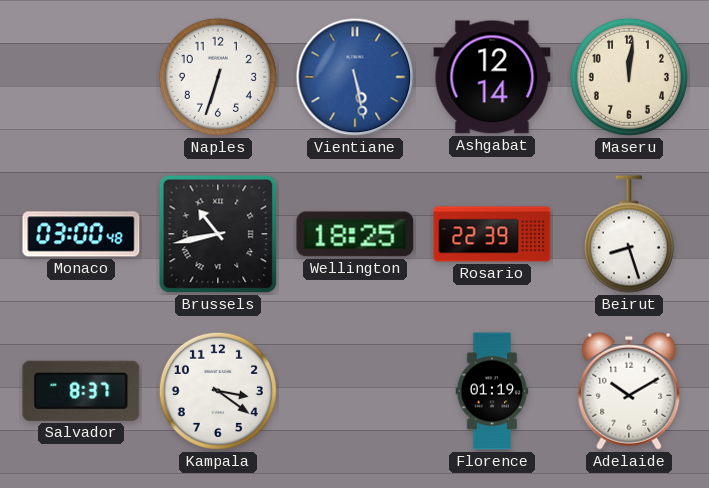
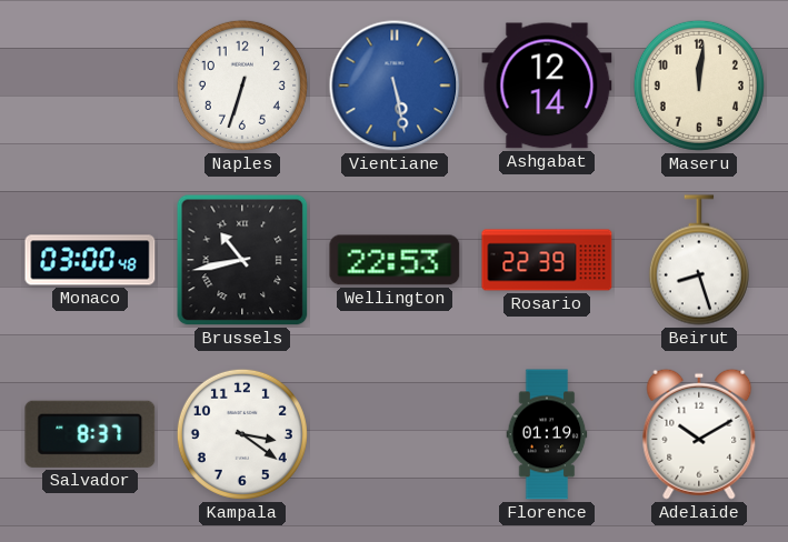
Wellington: 18:25 -> 22:53 (395, 260)
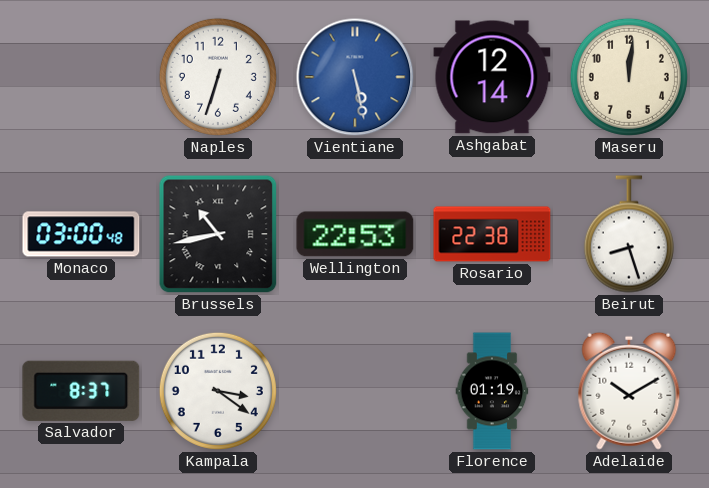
Rosario: 22:39 -> 22:38 (492, 234)
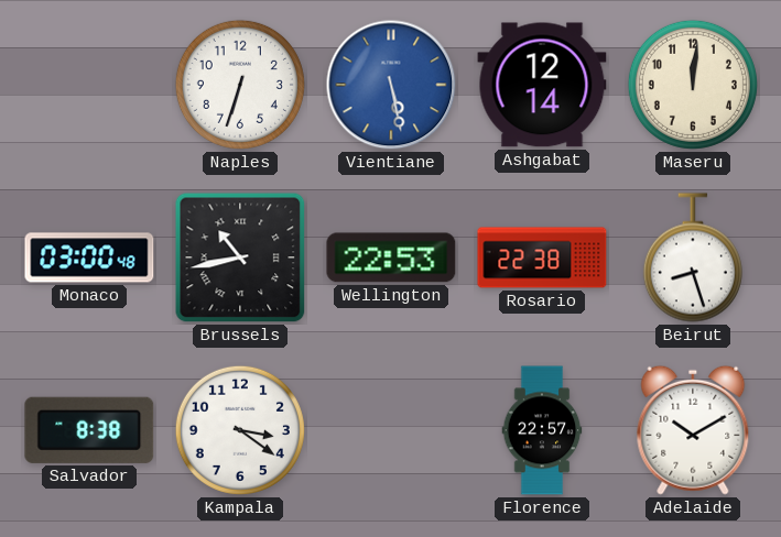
Salvador: 8:37 -> 8:38 (89, 430)
Florence: 01:19 -> 22:57 (542, 430)
